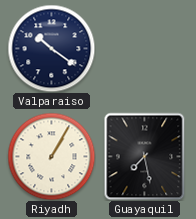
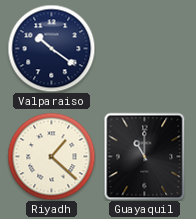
Riyadh: 1:05 -> 1:22 (51, 156)
Guayaquil: 7:28 -> 11:00 (145, 156)
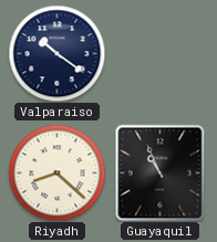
Riyadh: 1:22 -> 8:22 (56, 172)
Guayaquil: 11:00 -> 10:56 (161, 172)
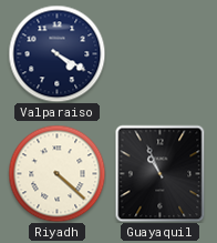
Valparaiso: 10:21 -> 4:20 (56, 53)
Riyadh: 8:22 -> 4:22 (56, 173)
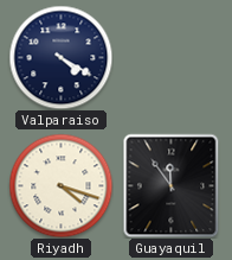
Riyadh: 4:22 -> 4:18 (60, 185)
Guayaquil: 10:56 -> 11:54 (172, 185)
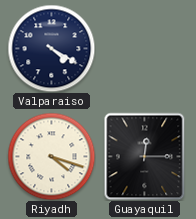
Guayaquil: 11:54 -> 12:15 (145, 156)
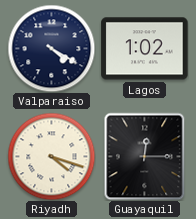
Lagos: none -> 1:02 (145, 49)
